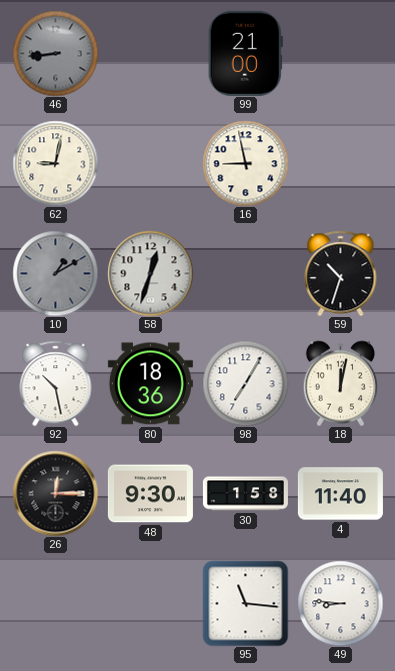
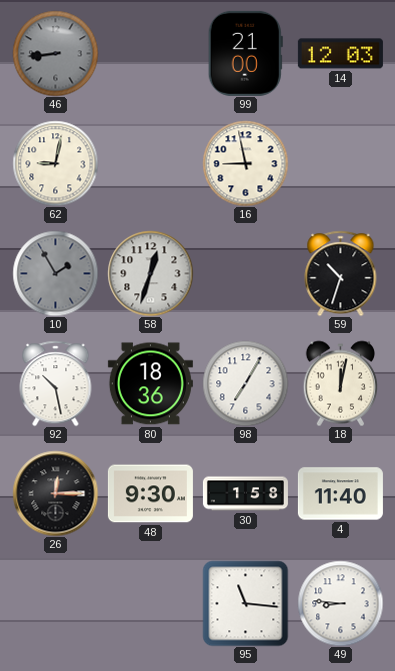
14: none -> 12:03 (340, 54)
10: 1:10 -> 1:55 (55, 273)
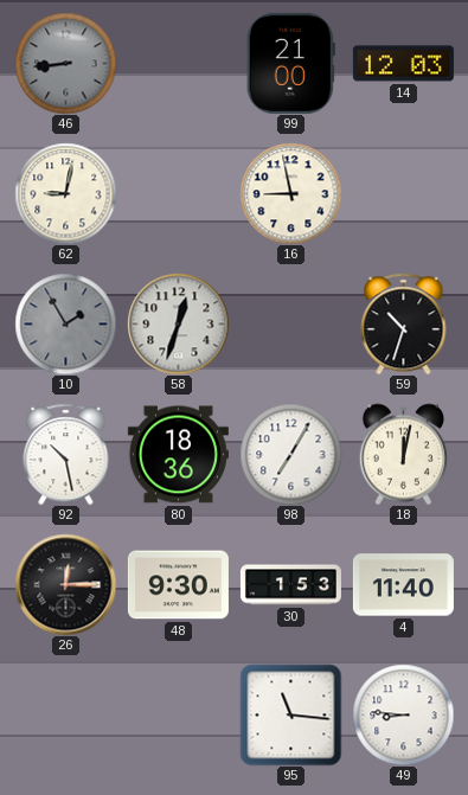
30: 1:58 -> 1:53 (290, 585)
